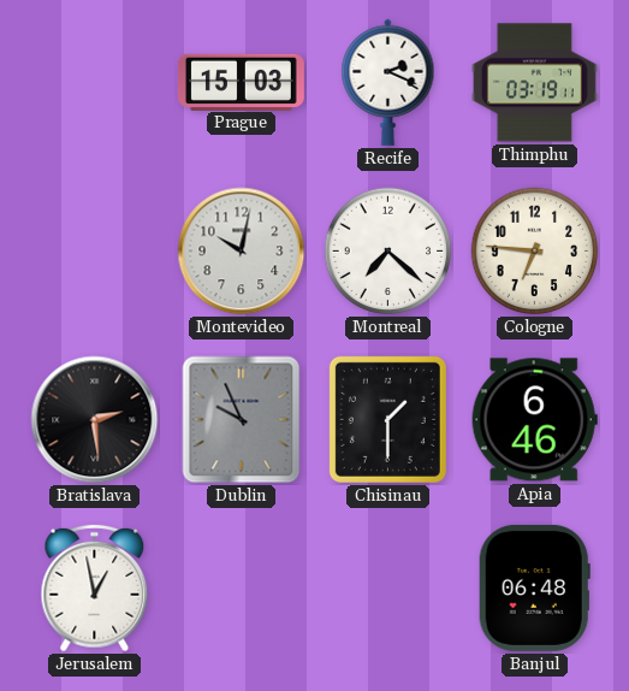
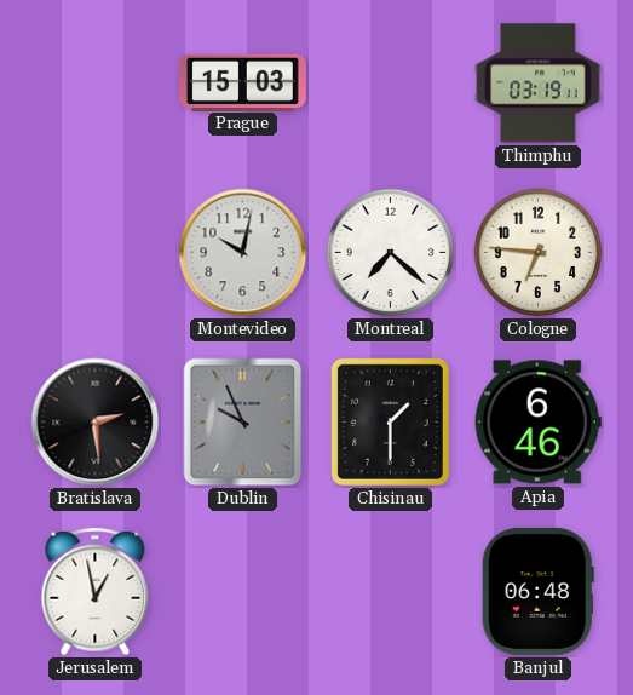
Recife: 2:19 -> none (388, 82)
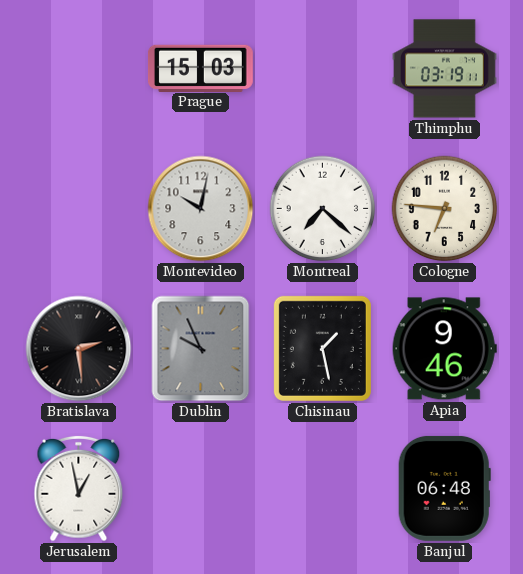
Chisinau: 1:30 -> 1:28 (322, 348)
Apia: 6:46 -> 9:46 (444, 349)
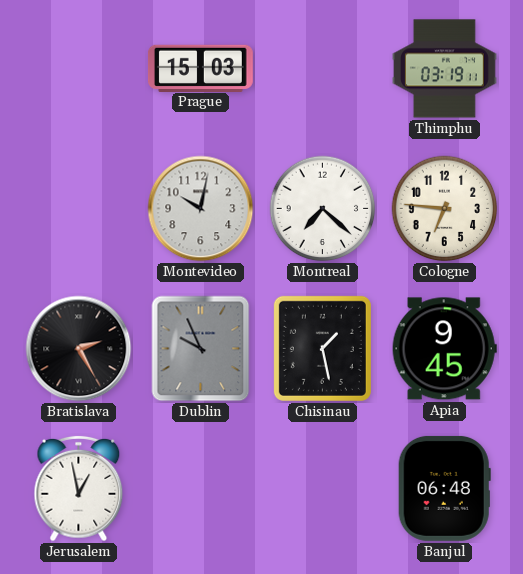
Bratislava: 2:29 -> 2:25 (79, 349)
Apia: 9:46 -> 9:45 (444, 349)
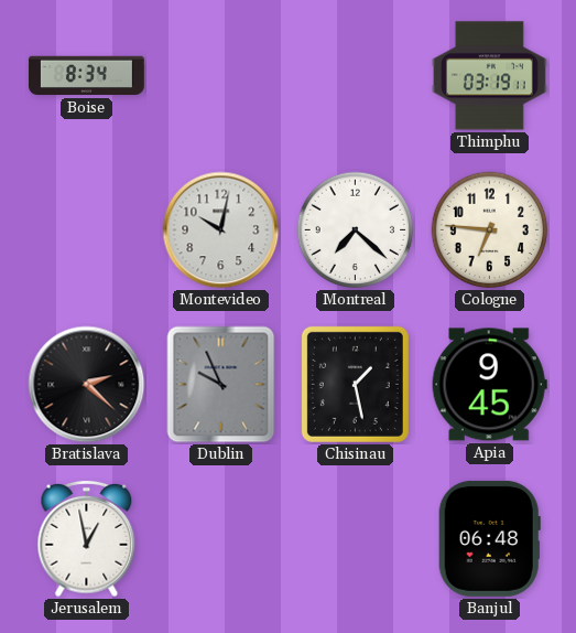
Boise: none -> 8:34 (86, 76)
Prague: 15:03 -> none (200, 68)
Bratislava: 2:25 -> 2:22 (87, 385)
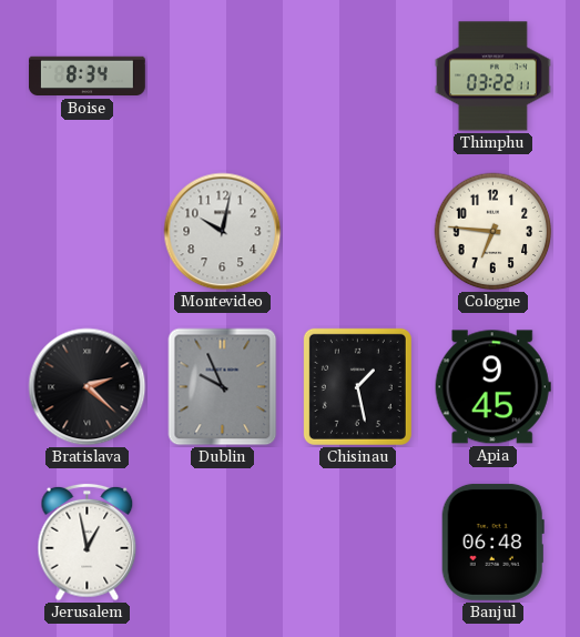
Thimphu: 03:19 -> 03:22 (492, 77)
Montreal: 7:22 -> none (356, 230)
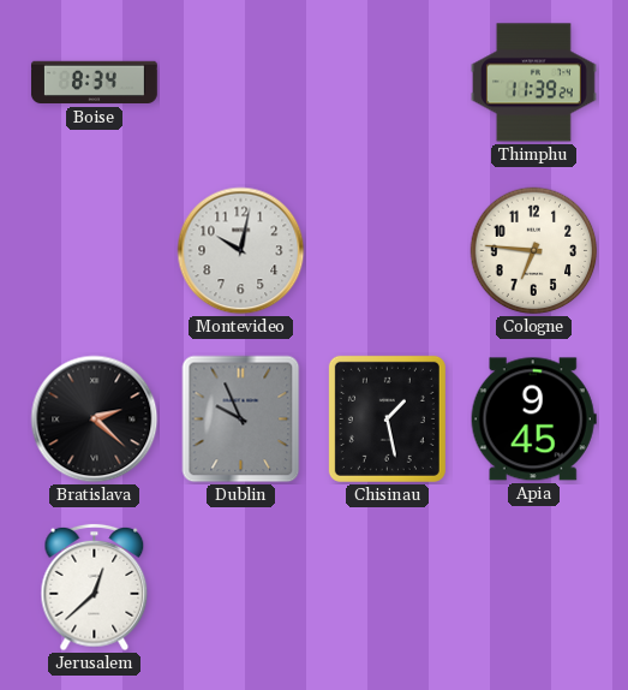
Thimphu: 03:22 -> 11:39 (533, 83)
Jerusalem: 12:58 -> 12:38 (95, 588)
Banjul: 06:48 -> none (492, 542)
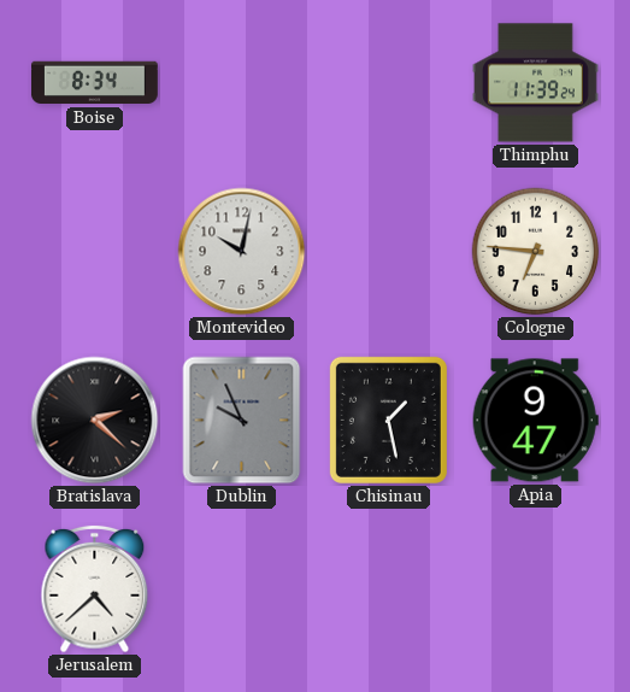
Apia: 9:45 -> 9:47 (535, 421)
Jerusalem: 12:38 -> 4:38 (95, 590)
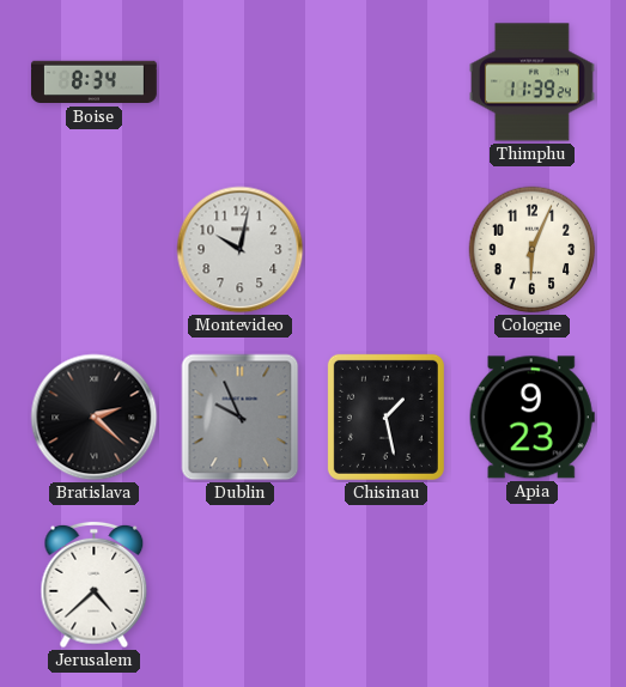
Cologne: 6:46 -> 6:04 (533, 250)
Apia: 9:47 -> 9:23 (531, 418)
